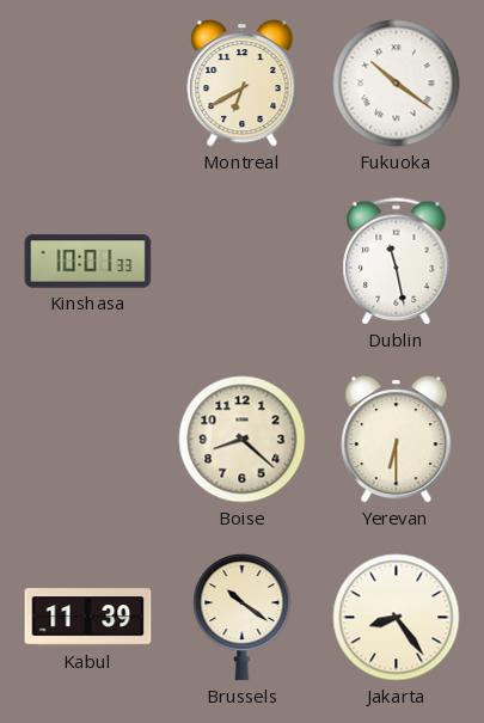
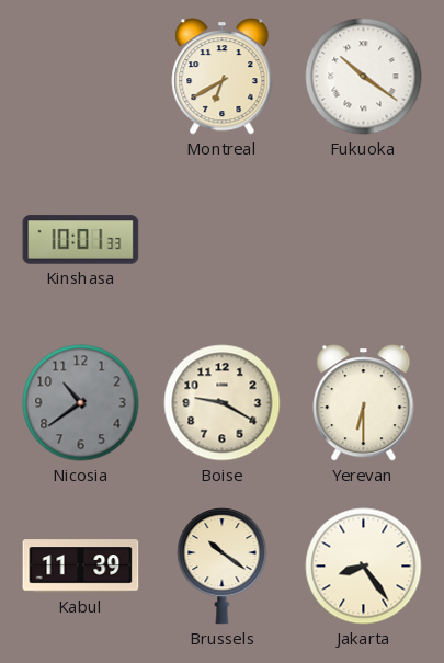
Dublin: 11:28 -> none (397, 262)
Nicosia: none -> 10:39 (81, 403)
Boise: 8:22 -> 9:20 (223, 403)
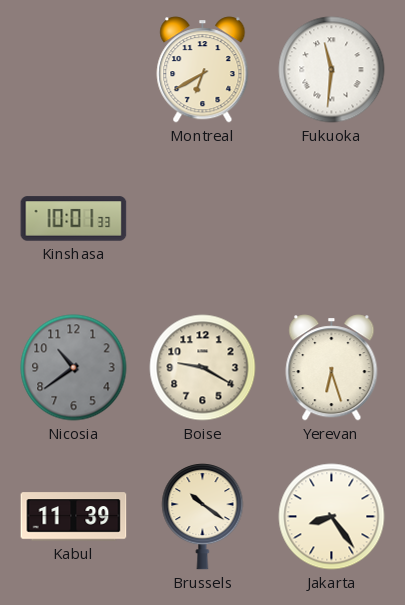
Fukuoka: 10:21 -> 11:31 (332, 70)
Yerevan: 6:30 -> 6:27 (332, 368)
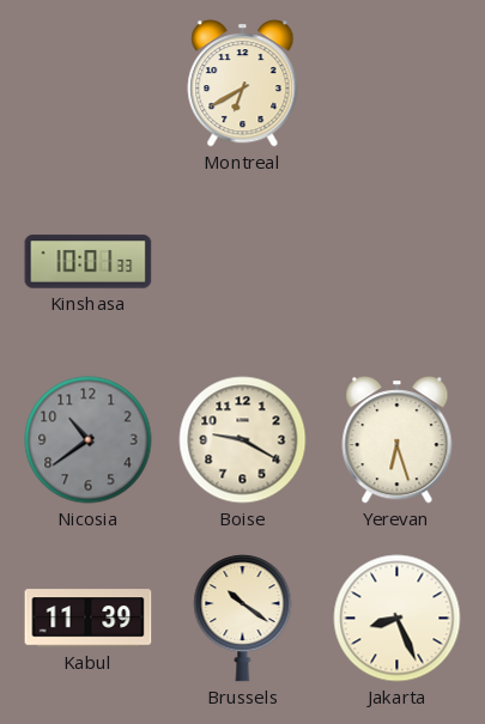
Fukuoka: 11:31 -> none (332, 70)
Jakarta: 8:24 -> 8:26 (398, 619)
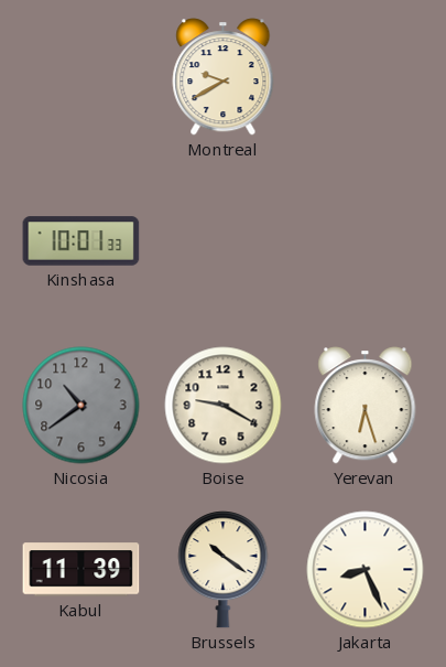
Montreal: 6:40 -> 9:40 (224, 77)
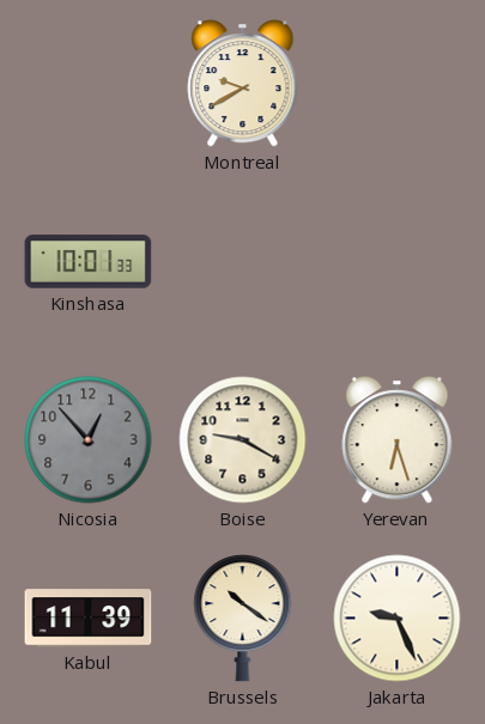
Nicosia: 10:39 -> 12:53 (89, 440)
Jakarta: 8:26 -> 9:26 (398, 619)
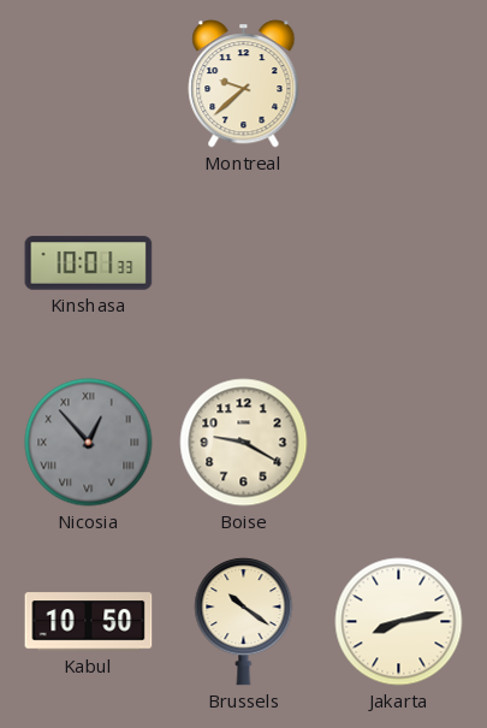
Montreal: 9:40 -> 9:38 (244, 84)
Nicosia numerals: Arabic -> Roman (89, 443)
Yerevan: 6:27 -> none (398, 440)
Kabul: 11:39 -> 10:50 (89, 622)
Jakarta: 9:26 -> 8:13 (399, 622)
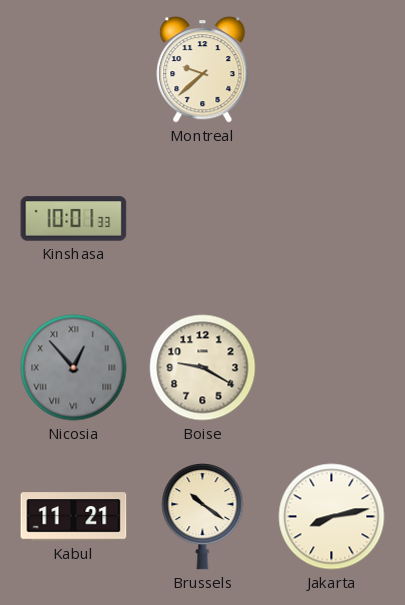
Kabul: 10:50 -> 11:21 (74, 517)
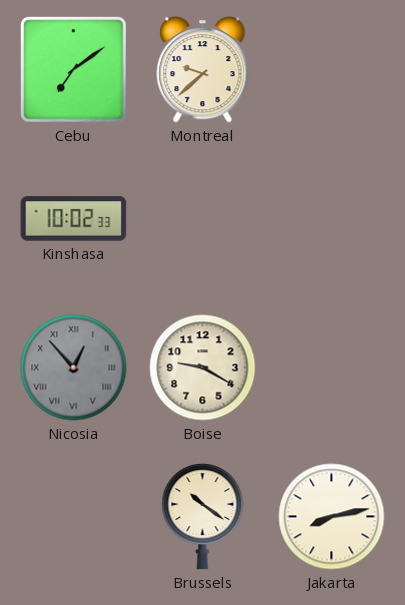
Cebu: none -> 7:09 (74, 70)
Kinshasa: 10:01 -> 10:02 (74, 219)
Kabul: 11:21 -> none (74, 517)
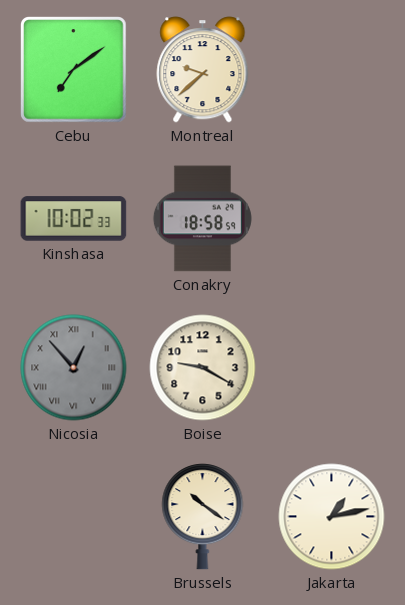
Conakry: none -> 18:58 (202, 219)
Jakarta: 8:13 -> 1:13 (332, 517)
